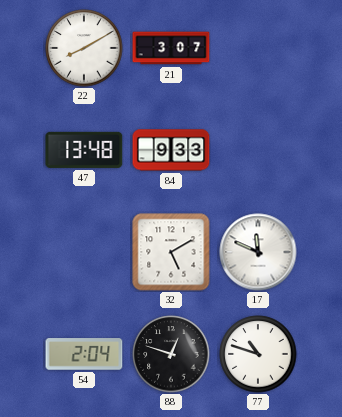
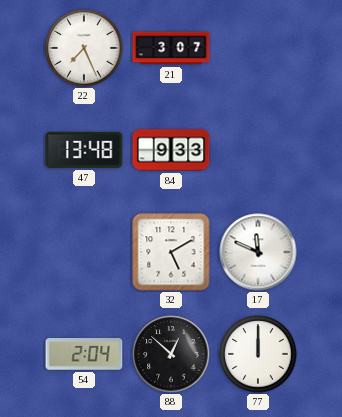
22: 8:10 -> 7:26 (84, 48)
88: 12:48 -> 12:52 (171, 354)
77: 10:48 -> 12:00 (258, 354)
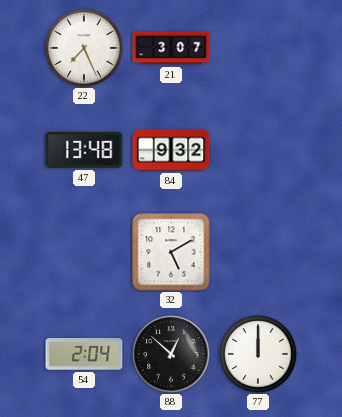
84: 9:33 -> 9:32 (171, 150)
17: 11:49 -> none (258, 252)
